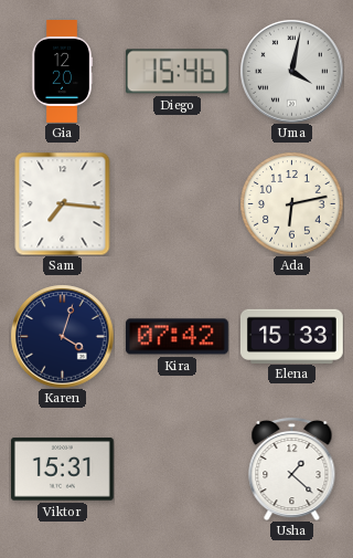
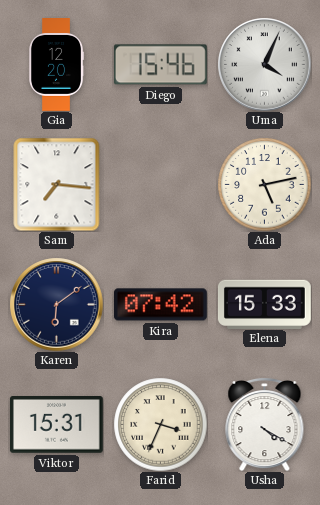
Uma: 4:02 -> 4:04 (264, 64)
Ada: 6:13 -> 5:13 (264, 184)
Karen: 4:03 -> 6:09 (56, 304)
Farid: none -> 3:34 (160, 424)
Usha: 1:22 -> 4:20 (265, 424)
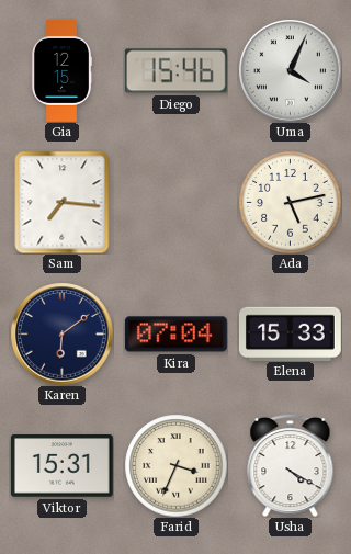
Gia: 12:20 -> 12:15 (61, 71)
Kira: 07:42 -> 07:04 (175, 335)
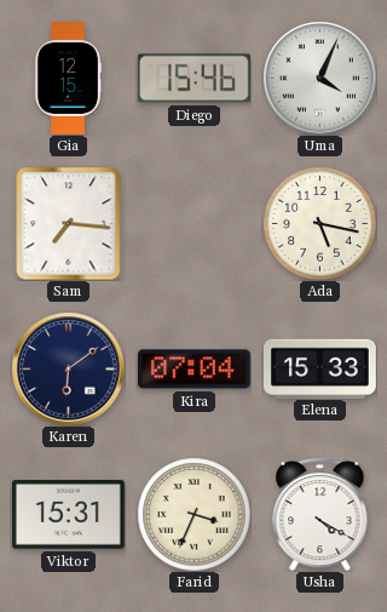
Ada: 5:13 -> 5:17 (319, 223)
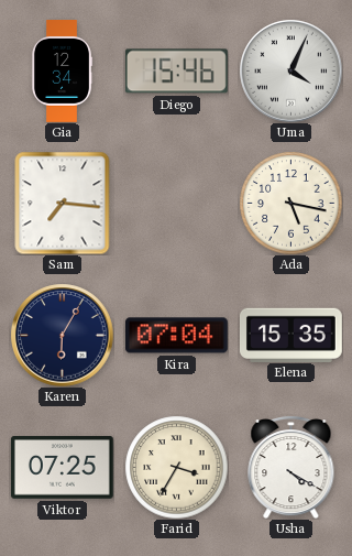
Gia: 12:15 -> 12:34 (62, 72)
Karen: 6:09 -> 6:05 (62, 335)
Elena: 15:33 -> 15:35 (290, 335)
Viktor: 15:31 -> 07:25 (62, 468)
Farid: 3:34 -> 3:35 (176, 467)
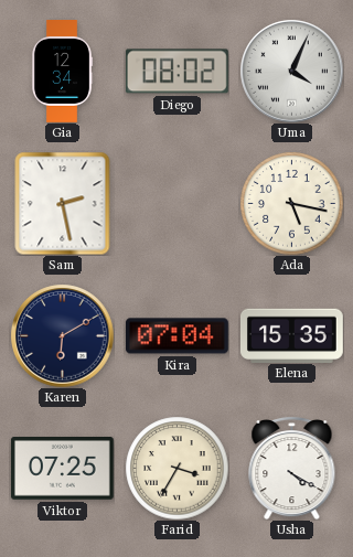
Diego: 15:46 -> 08:02 (176, 72)
Sam: 7:16 -> 2:28 (63, 203)
Karen: 6:05 -> 6:10 (62, 335)
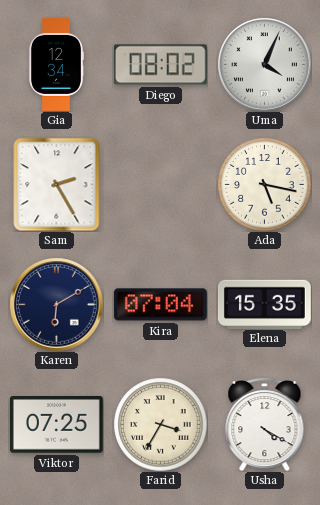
Sam: 2:28 -> 2:25 (57, 184)
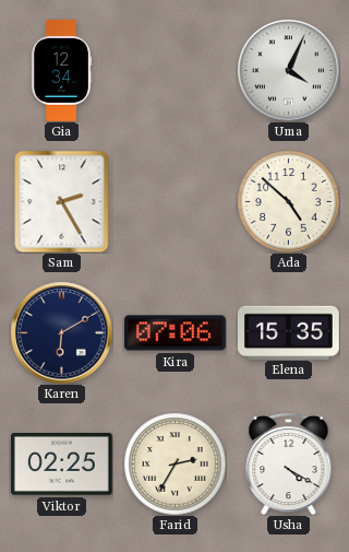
Diego: 08:02 -> none (160, 65)
Ada: 5:17 -> 4:52 (288, 201)
Kira: 07:04 -> 07:06 (174, 333)
Viktor: 07:25 -> 02:25 (61, 465)
Farid: 3:35 -> 2:35 (174, 463)
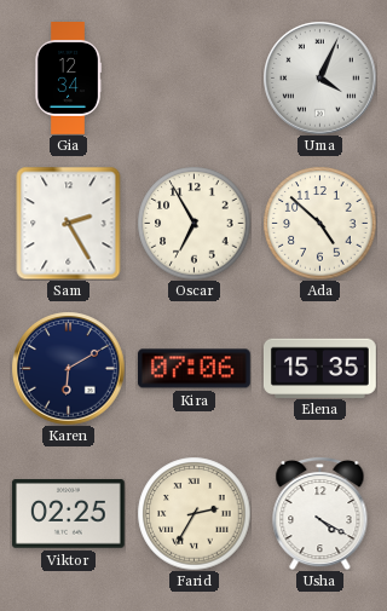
Oscar: none -> 6:55 (193, 223)
